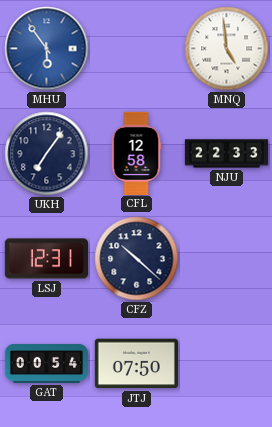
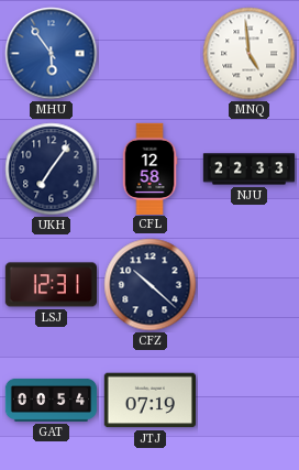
JTJ: 07:50 -> 07:19 (149, 401)
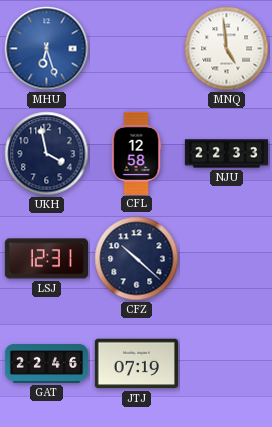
MHU: 5:54 -> 6:27 (47, 49)
UKH: 7:06 -> 3:58 (47, 154)
GAT: 00:54 -> 22:46 (47, 363)
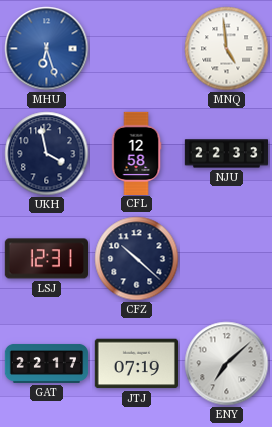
GAT: 22:46 -> 22:17 (47, 363)
ENY: none -> 7:08 (227, 364)
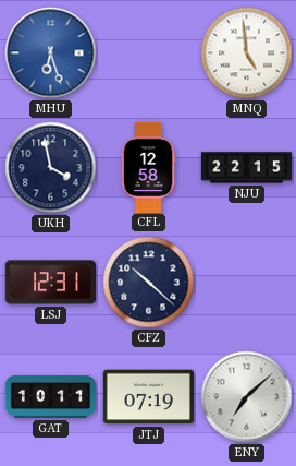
NJU: 22:33 -> 22:15 (247, 168)
GAT: 22:17 -> 10:11 (51, 396)
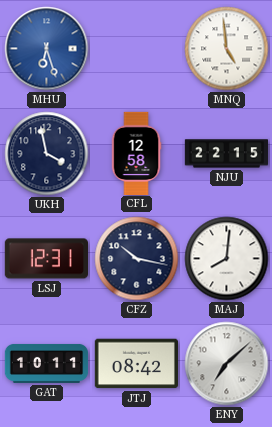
CFZ: 10:22 -> 10:17 (137, 259)
MAJ: none -> 8:01 (227, 259)
JTJ: 07:19 -> 08:42 (136, 364)
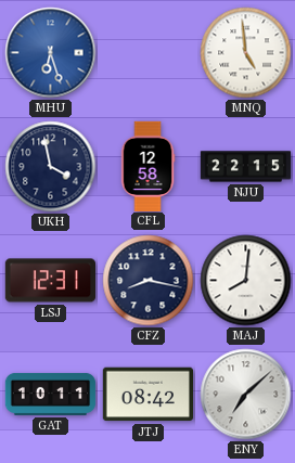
CFZ: 10:17 -> 8:17 (149, 281)
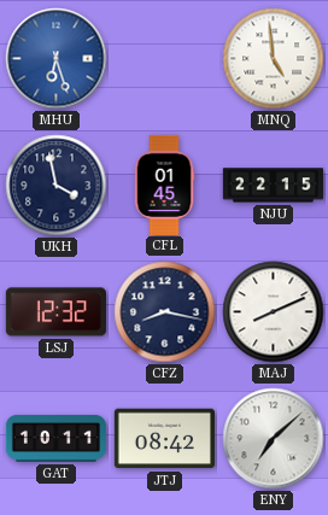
CFL: 12:58 -> 01:45 (164, 185)
LSJ: 12:31 -> 12:32 (55, 312)
MAJ: 8:01 -> 8:11 (274, 312)
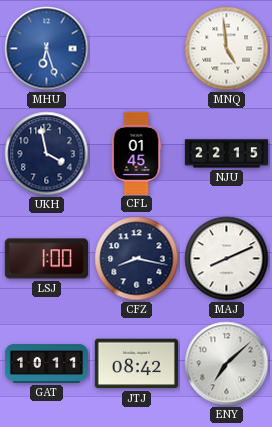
LSJ: 12:32 -> 1:00 (46, 259)
